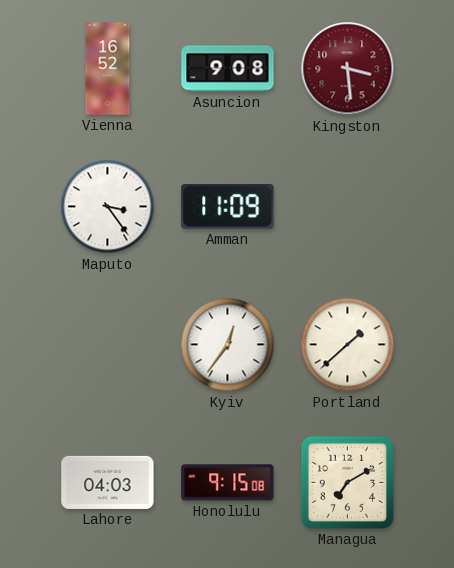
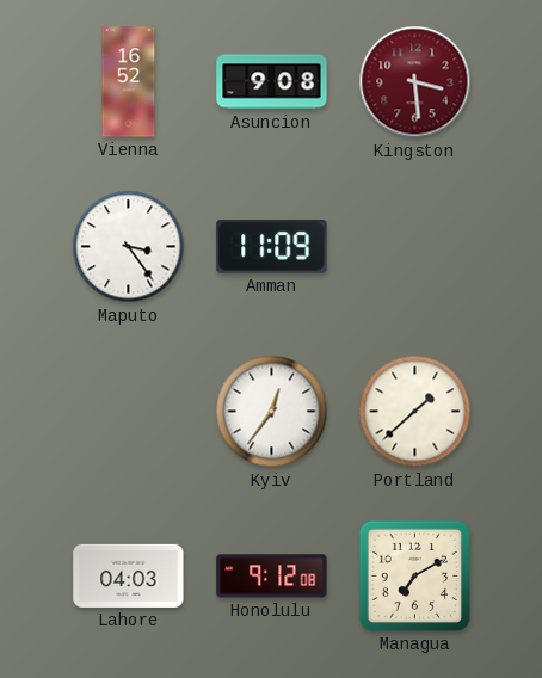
Honolulu: 9:15 -> 9:12 (272, 577)
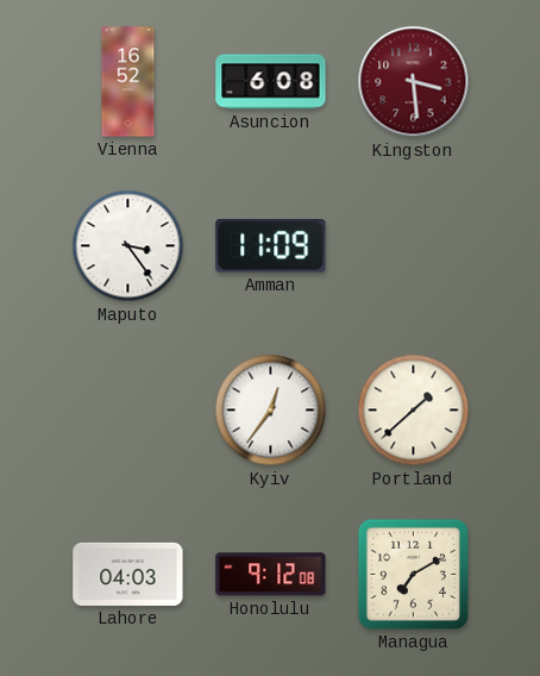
Asuncion: 9:08 -> 6:08 (271, 82)
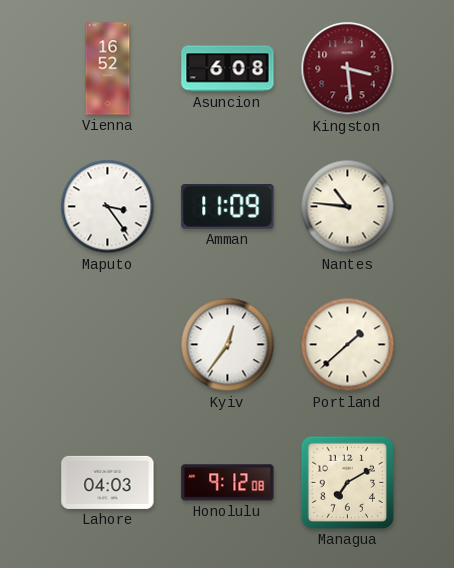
Nantes: none -> 10:46 (348, 207)
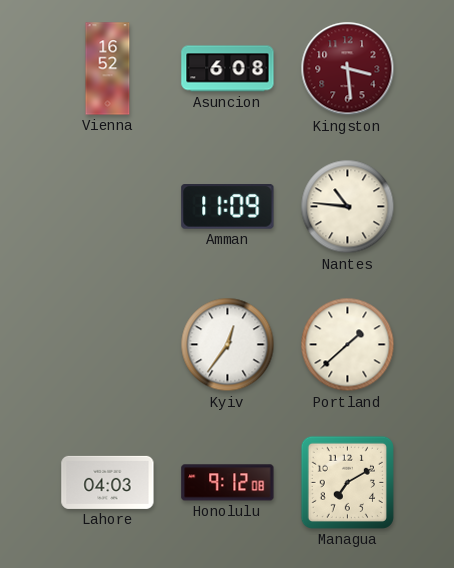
Maputo: 3:24 -> none (108, 207)
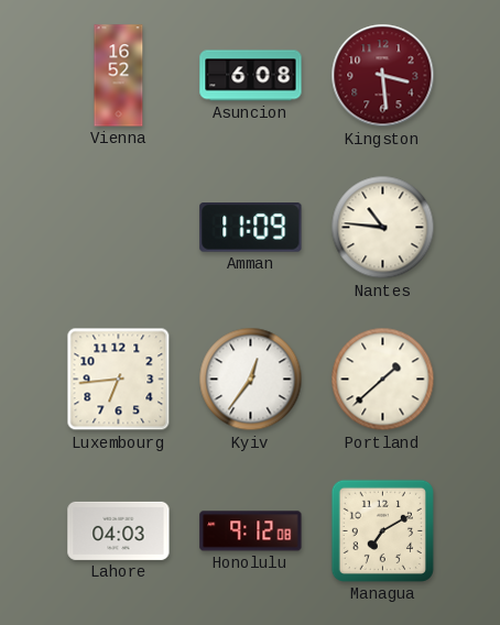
Luxembourg: none -> 6:44 (119, 380)
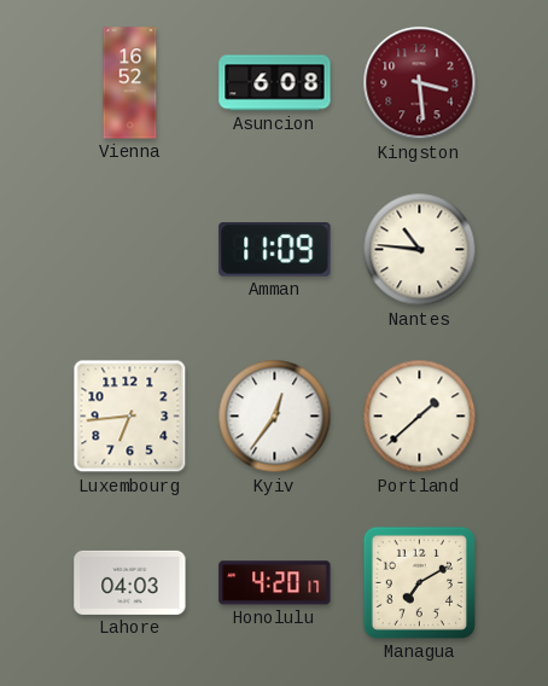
Honolulu: 9:12 -> 4:20 (275, 583)
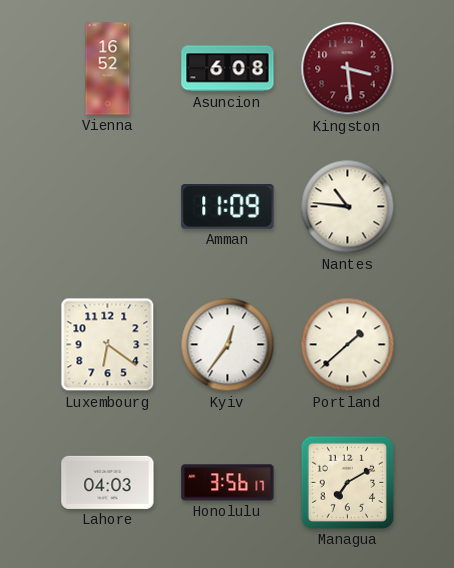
Luxembourg: 6:44 -> 6:21 (108, 345)
Honolulu: 4:20 -> 3:56 (228, 483)
